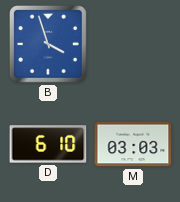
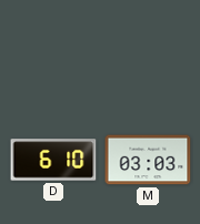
B: 3:57 -> none (48, 44)
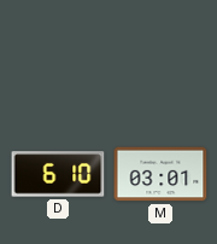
M: 03:03 -> 03:01 (160, 174)
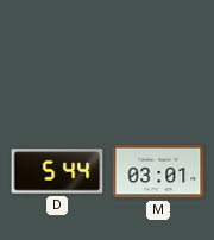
D: 6:10 -> 5:44 (57, 171)
